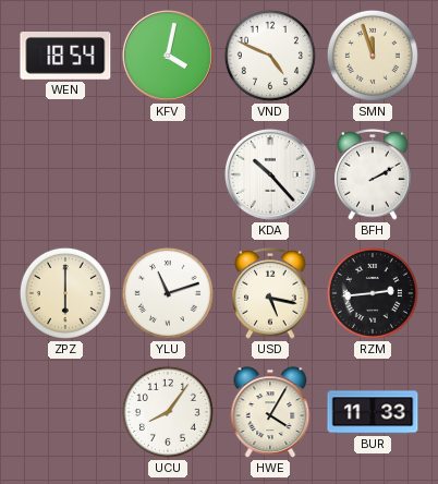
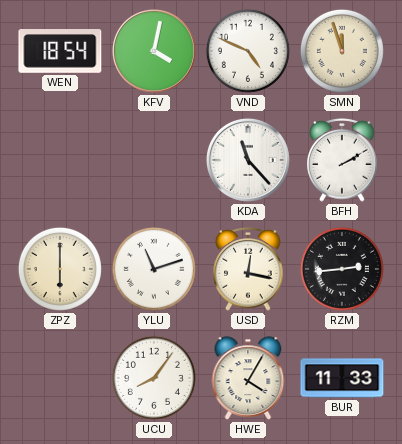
KDA: 10:23 -> 11:23 (248, 160)
USD: 5:17 -> 12:17 (248, 270)
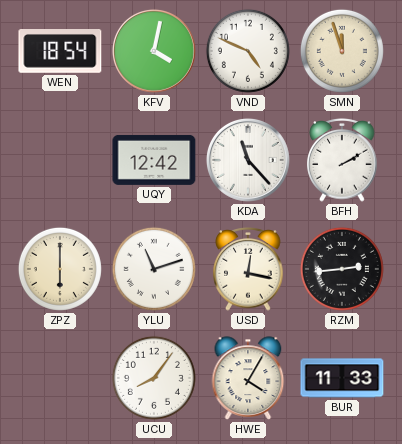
UQY: none -> 12:42 (154, 160)
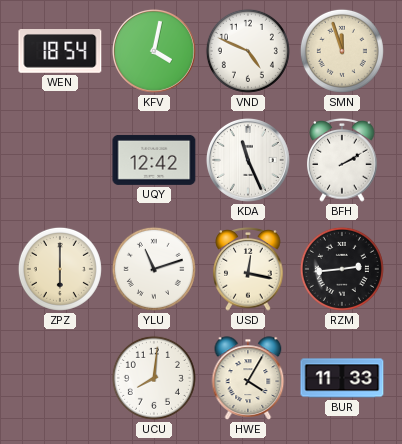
KDA: 11:23 -> 11:26 (248, 160)
UCU: 8:06 -> 8:01 (154, 378)
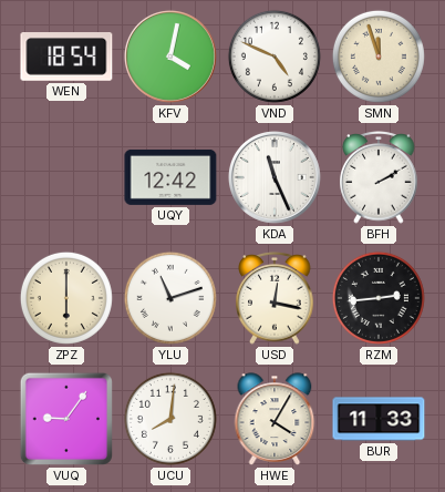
VUQ: none -> 9:06 (66, 419)
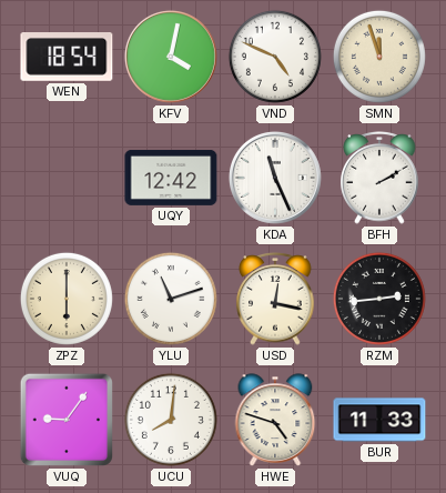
HWE: 4:05 -> 4:48 (275, 420)
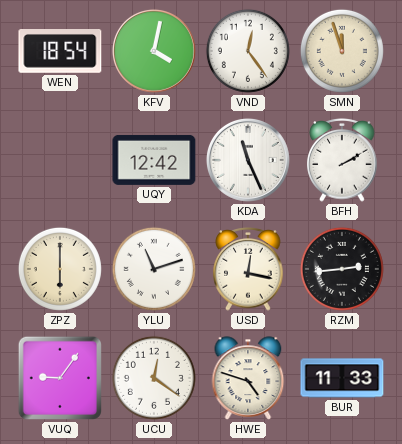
VND: 4:49 -> 12:24 (248, 51)
UCU: 8:01 -> 12:21 (154, 378)
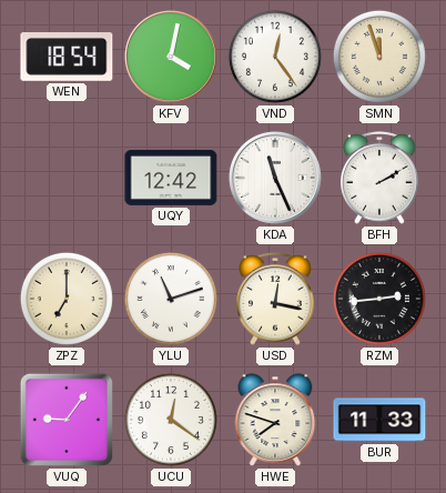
ZPZ: 6:00 -> 7:00 (67, 299)
HWE: 4:48 -> 7:48 (275, 420)
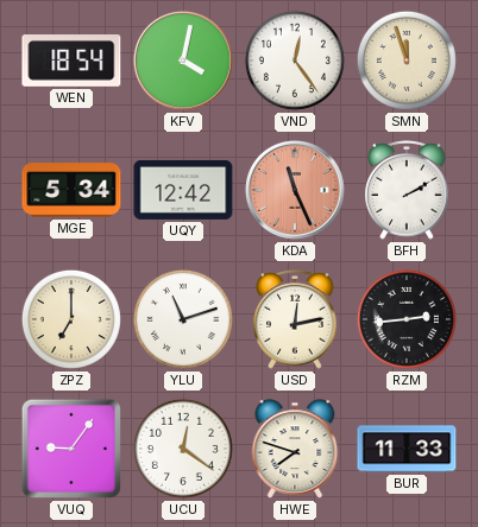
MGE: none -> 5:34 (71, 190)
KDA dial: white -> salmon (295, 190)
USD: 12:17 -> 12:13 (295, 320)
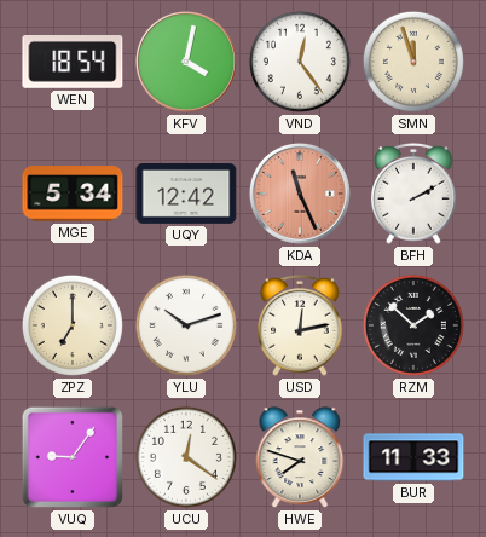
YLU: 11:12 -> 10:12 (186, 325)
RZM: 2:44 -> 1:52 (413, 325)
